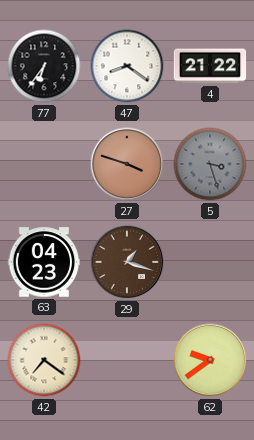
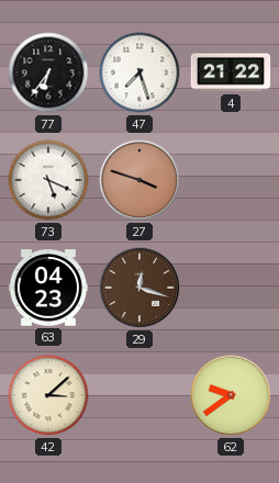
47: 8:21 -> 7:27 (139, 72)
73: none -> 5:19 (48, 180)
5: 3:27 -> none (210, 164)
29: 1:18 -> 12:18 (139, 288)
42: 7:21 -> 3:08 (48, 395)
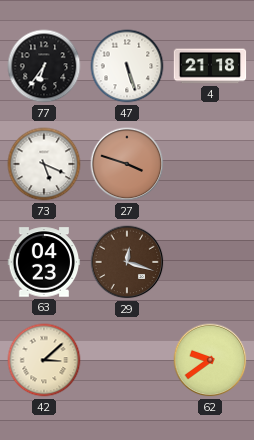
47: 7:27 -> 5:27 (127, 66)
4: 21:22 -> 21:18 (210, 66)
